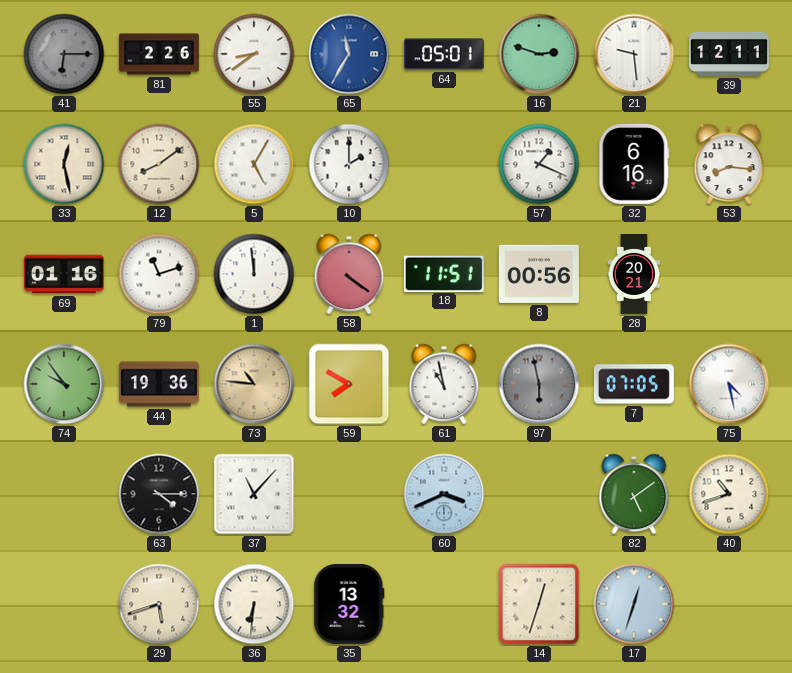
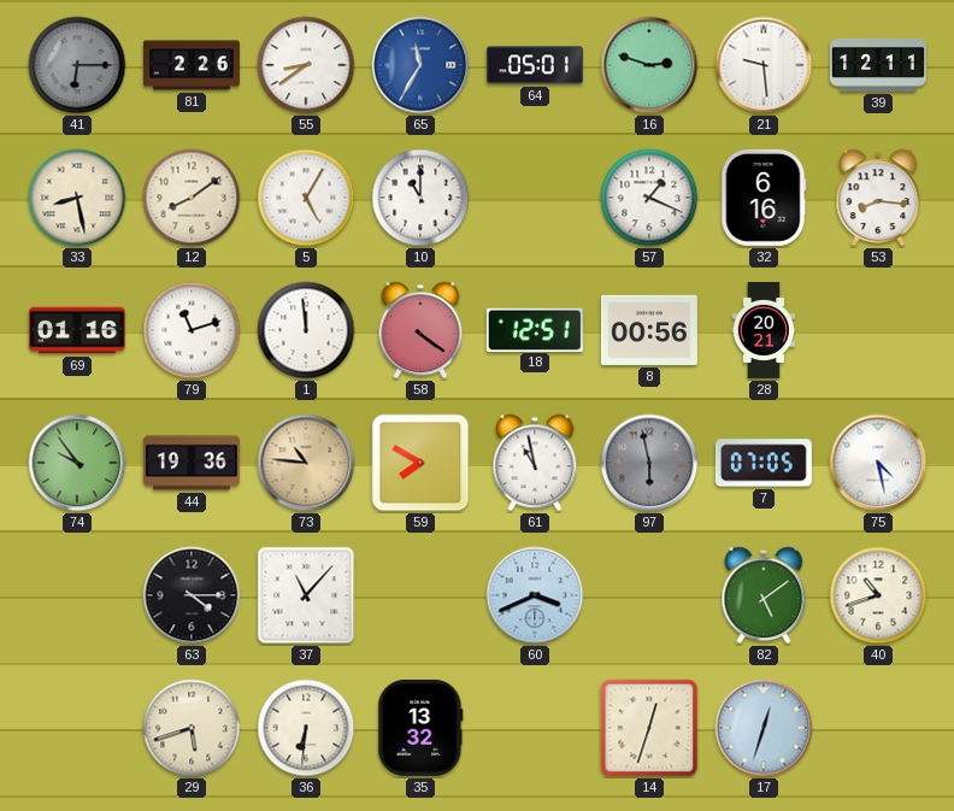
33: 12:28 -> 8:28 (77, 198)
10: 2:00 -> 11:00 (420, 198)
18: 11:51 -> 12:51 (535, 329)
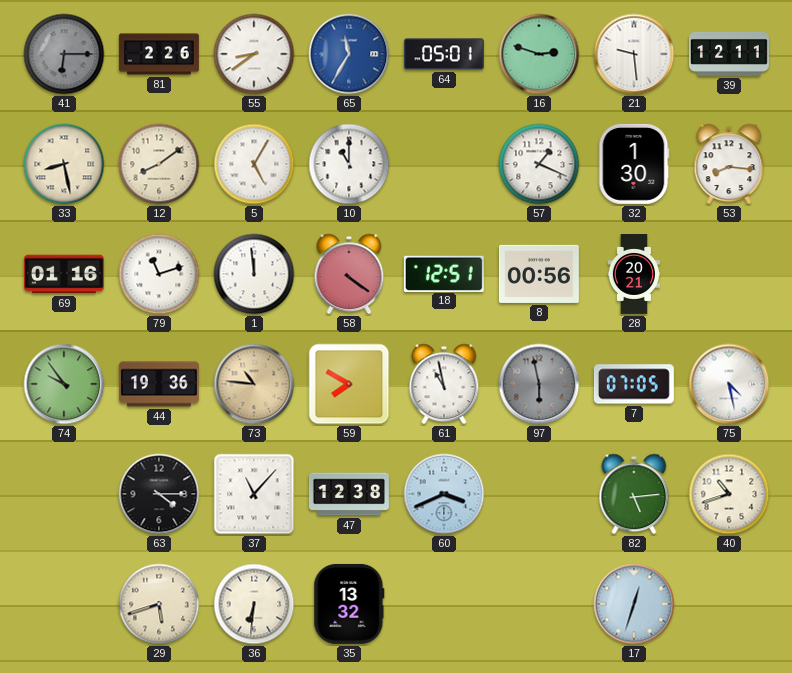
32: 6:16 -> 1:30 (634, 164)
47: none -> 12:38 (349, 494)
82: 5:09 -> 5:14 (634, 494)
14: 12:33 -> none (649, 728)
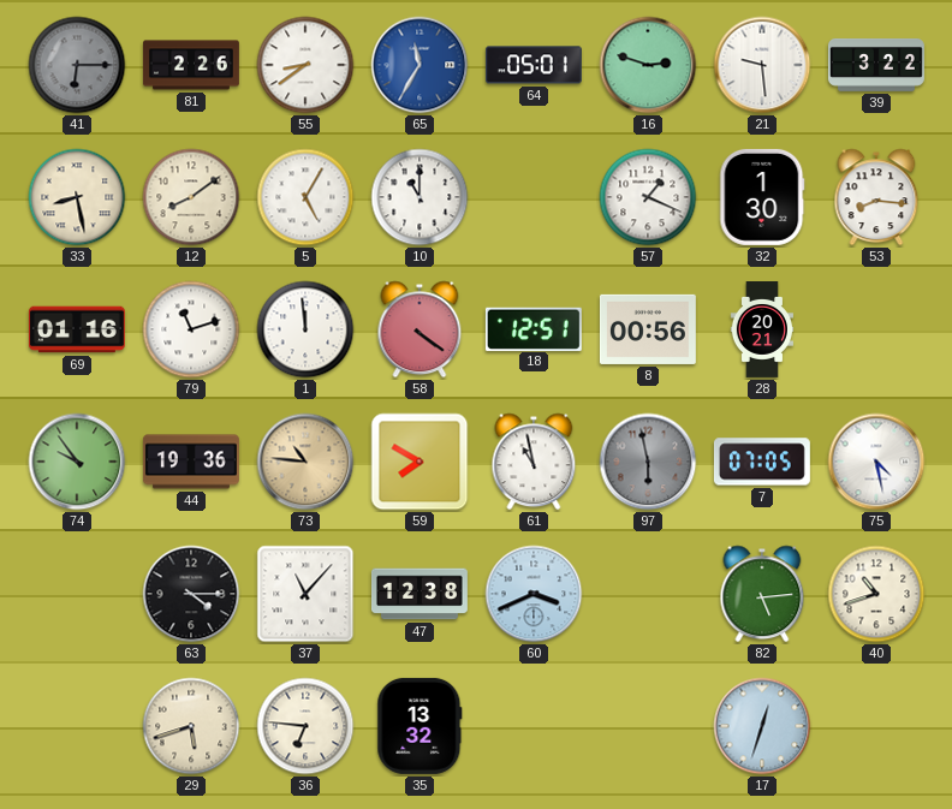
39: 12:11 -> 3:22 (876, 65)
36: 6:31 -> 6:46 (305, 726)
